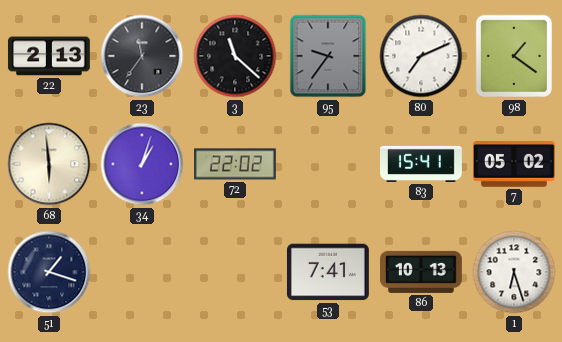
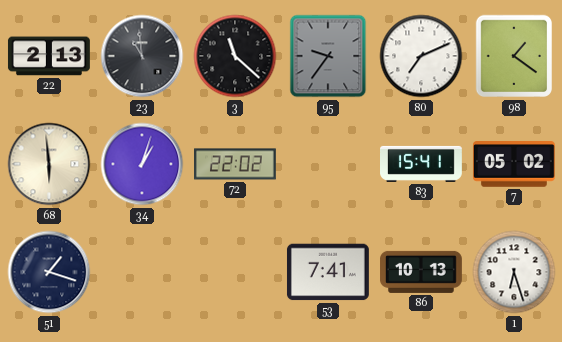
23: 11:36 -> 10:59 (142, 56)
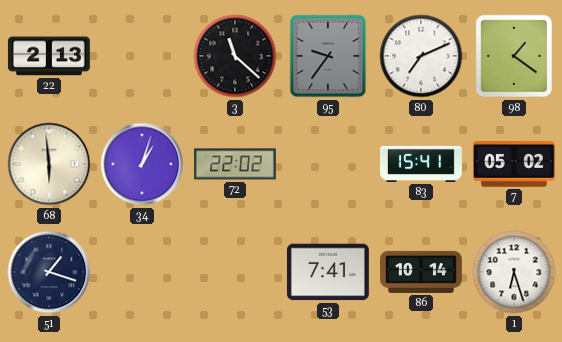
23: 10:59 -> none (142, 56)
86: 10:13 -> 10:14 (422, 272)
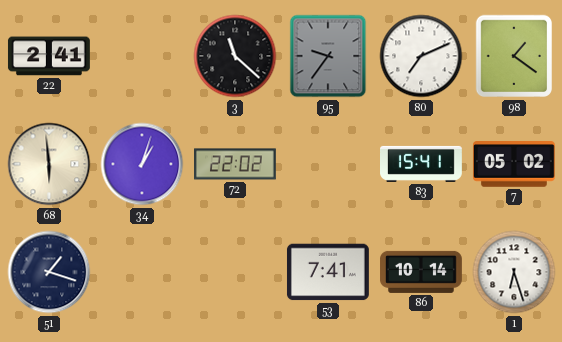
22: 2:13 -> 2:41 (49, 56)
